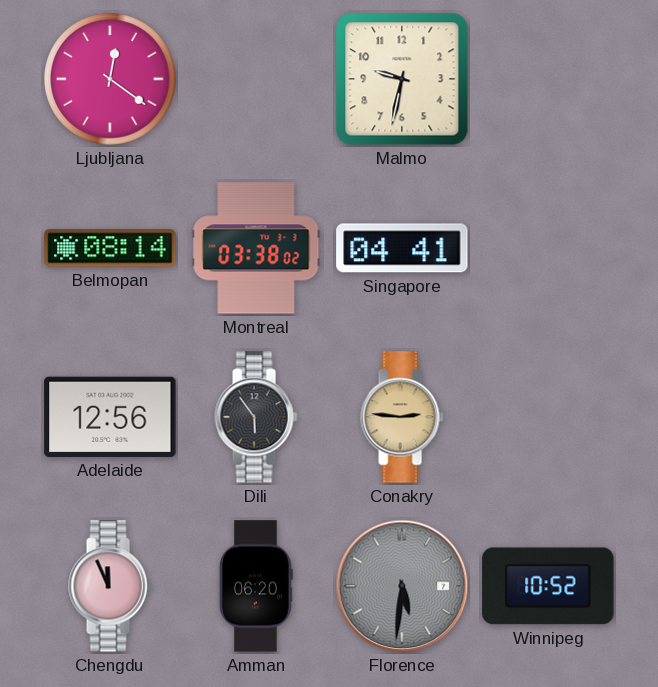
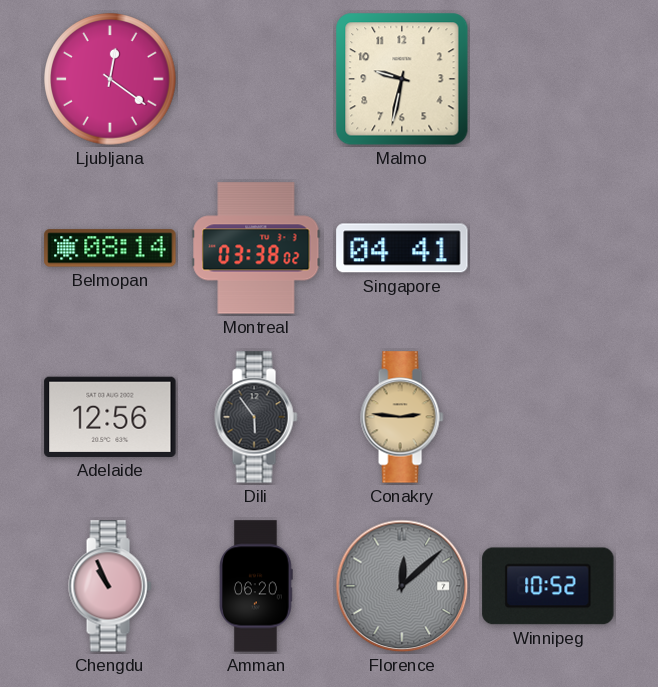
Chengdu: 11:56 -> 10:56 (110, 586)
Florence: 5:31 -> 12:08 (402, 586)
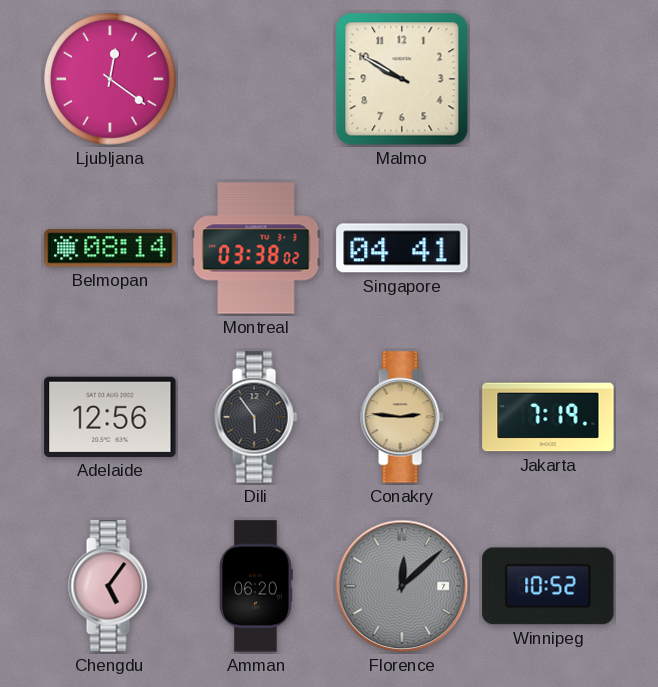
Malmo: 9:32 -> 9:50 (402, 79)
Jakarta: none -> 7:19 (548, 417)
Chengdu: 10:56 -> 5:06 (110, 586)
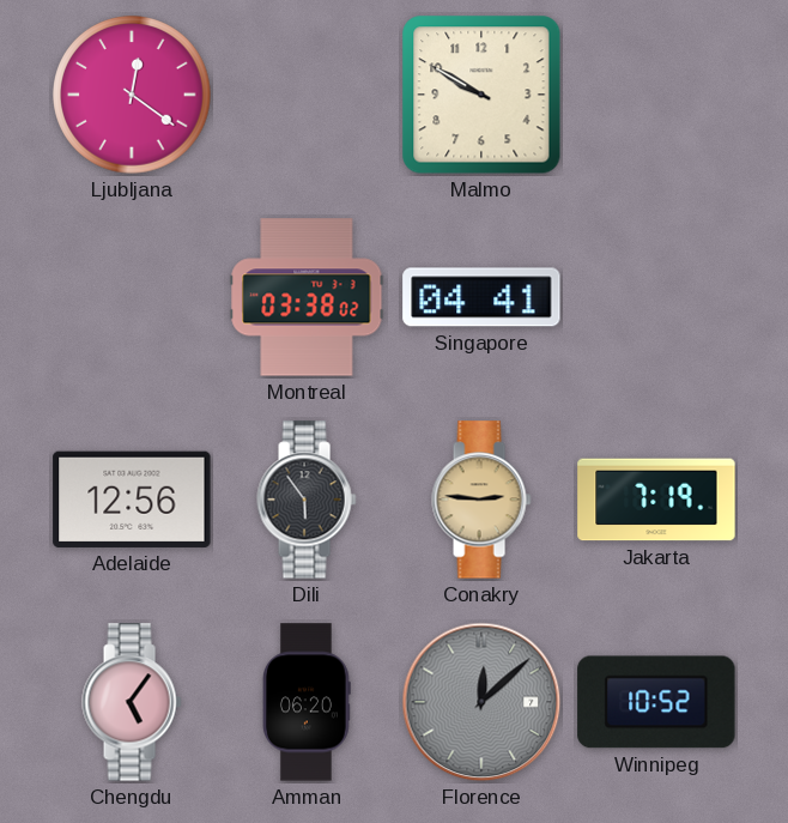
Belmopan: 08:14 -> none (110, 248)
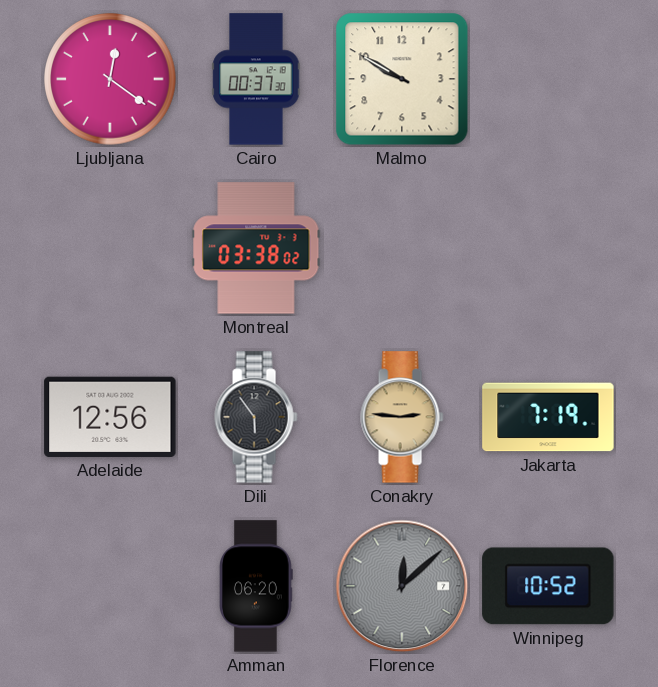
Cairo: none -> 00:37 (256, 79)
Singapore: 04:41 -> none (481, 297)
Chengdu: 5:06 -> none (132, 702)
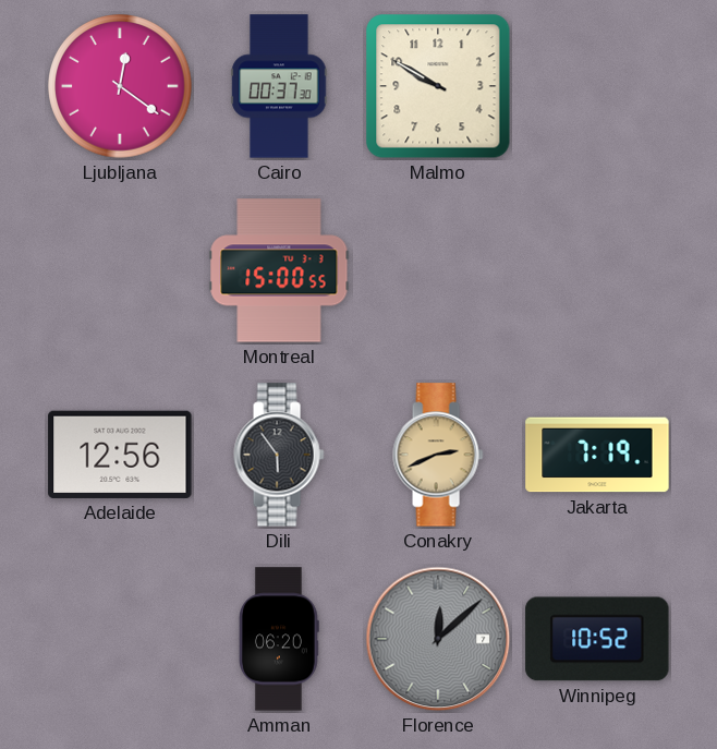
Montreal: 03:38 -> 15:00 (279, 270)
Conakry: 2:46 -> 2:41 (438, 455)
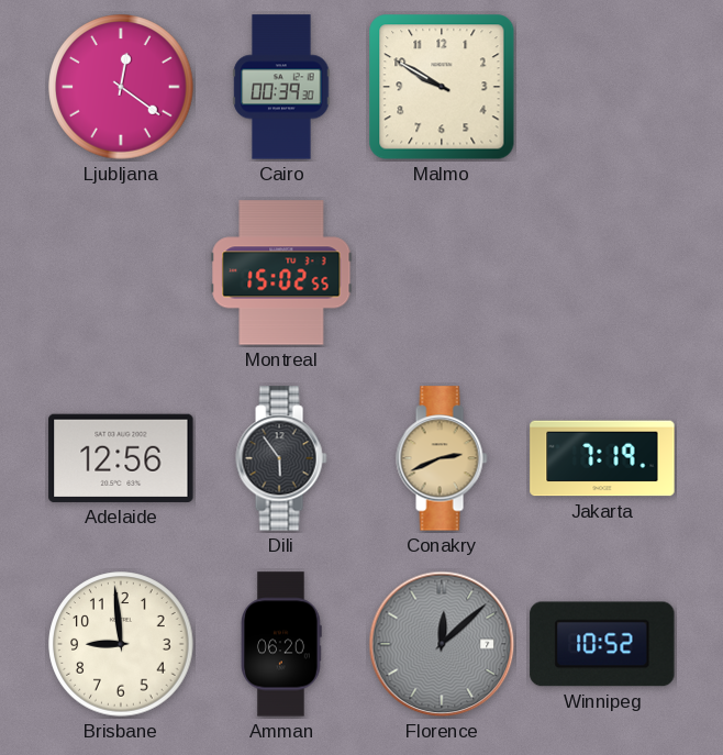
Cairo: 00:37 -> 00:39 (281, 87)
Montreal: 15:00 -> 15:02 (281, 273)
Brisbane: none -> 8:59 (121, 644)
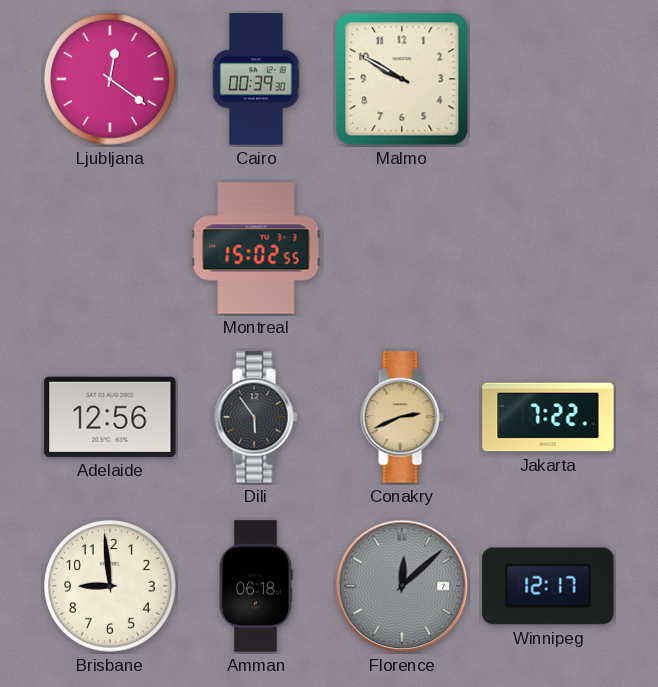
Jakarta: 7:19 -> 7:22 (548, 417)
Amman: 06:20 -> 06:18 (257, 586)
Winnipeg: 10:52 -> 12:17 (548, 586)
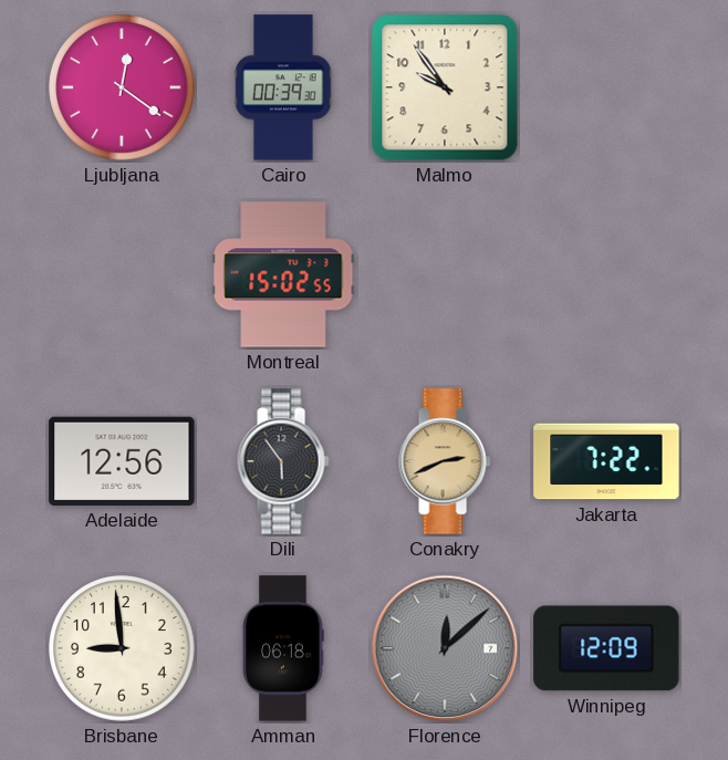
Malmo: 9:50 -> 9:54 (445, 87)
Winnipeg: 12:17 -> 12:09 (606, 648)
